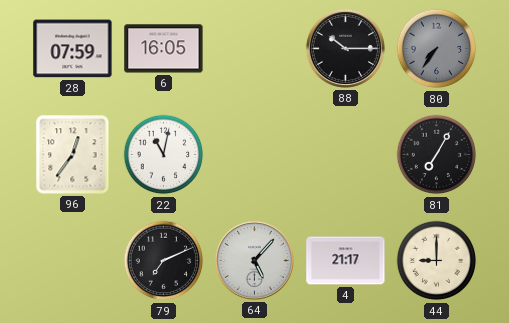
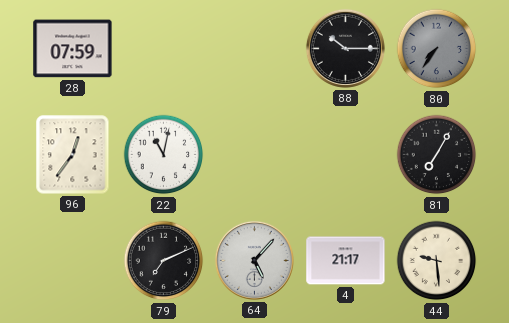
6: 16:05 -> none (164, 49)
44: 9:00 -> 9:29 (437, 261)
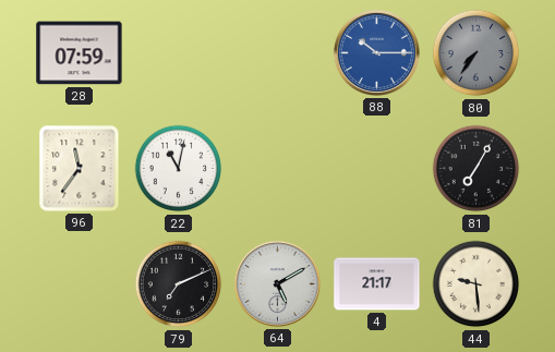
88 dial: black -> blue (376, 52)
96: 12:36 -> 11:36 (80, 169)
64: 5:07 -> 5:10 (277, 283)
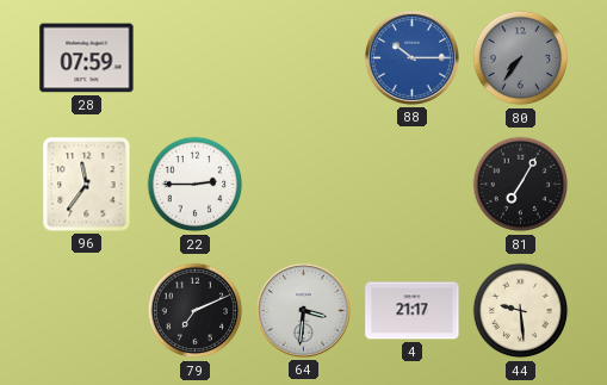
22: 11:02 -> 2:45 (196, 185)
64: 5:10 -> 3:31 (303, 310)
